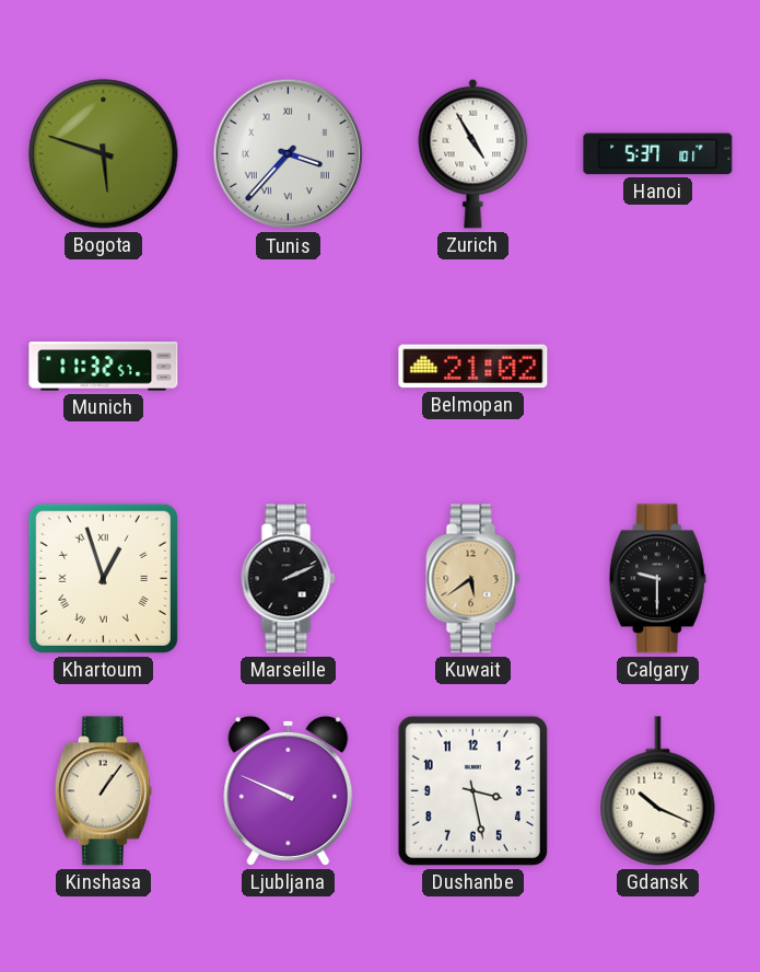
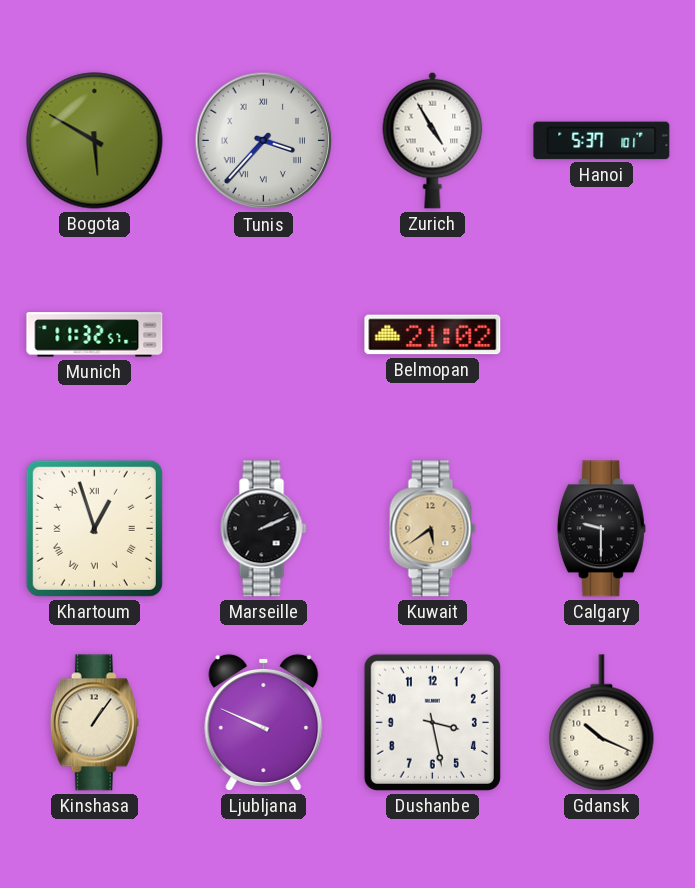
Bogota: 5:48 -> 5:50 (95, 141)
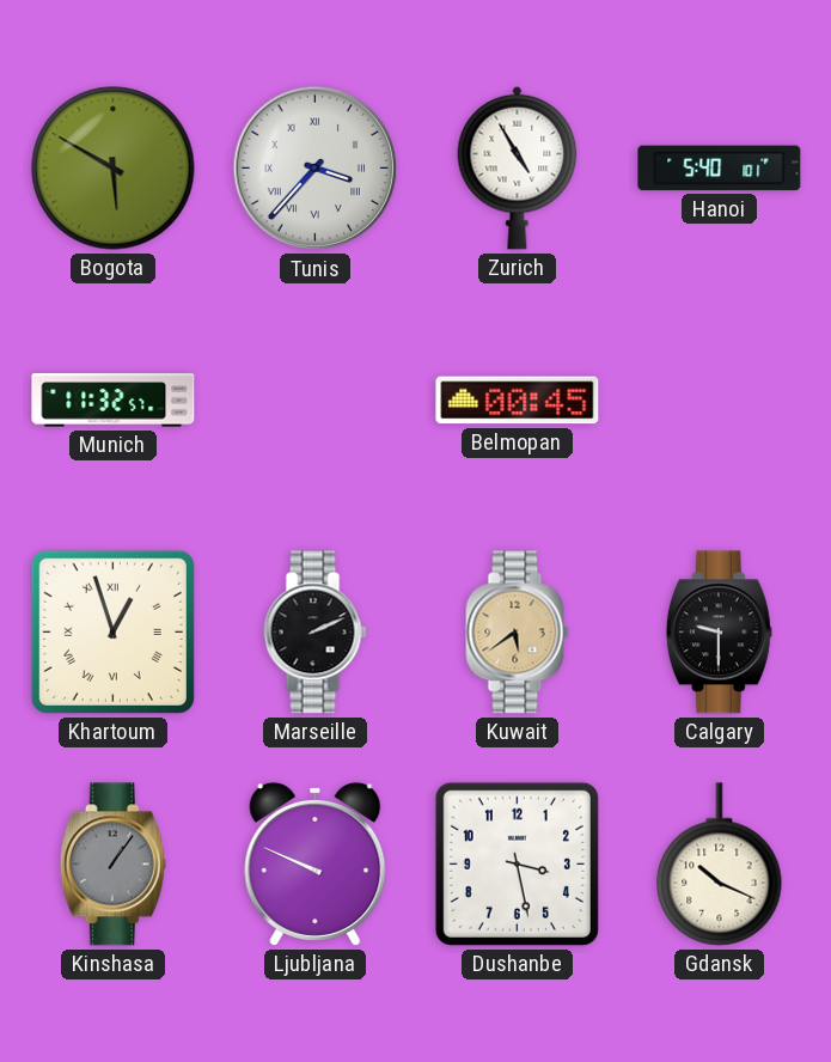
Hanoi: 5:37 -> 5:40 (720, 169)
Belmopan: 21:02 -> 00:45 (518, 401)
Kinshasa dial: cream -> grey (112, 865)
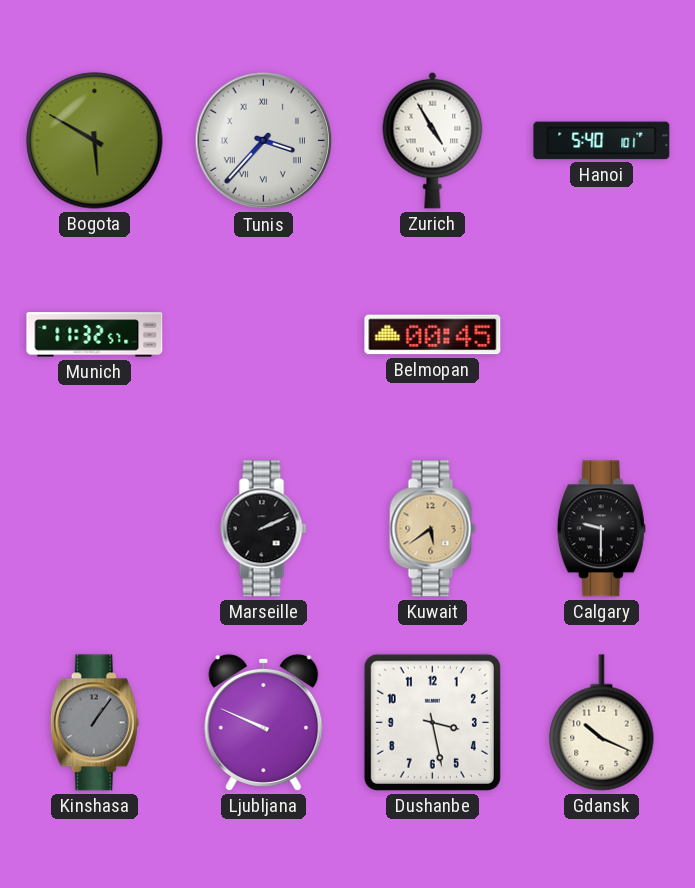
Khartoum: 12:57 -> none (112, 631)
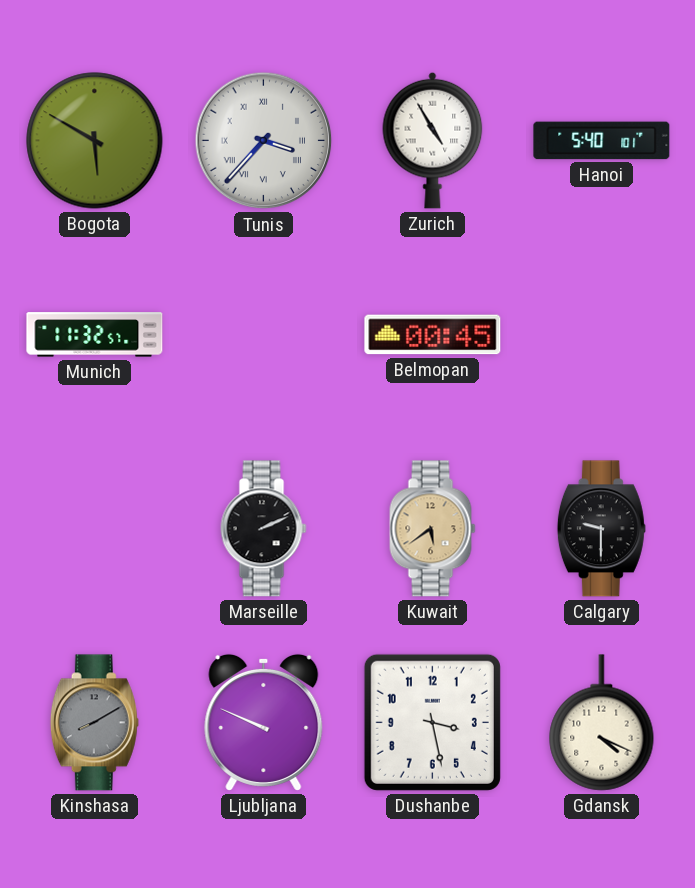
Kinshasa: 1:06 -> 8:10 (94, 723)
Gdansk: 10:19 -> 4:19 (602, 723)
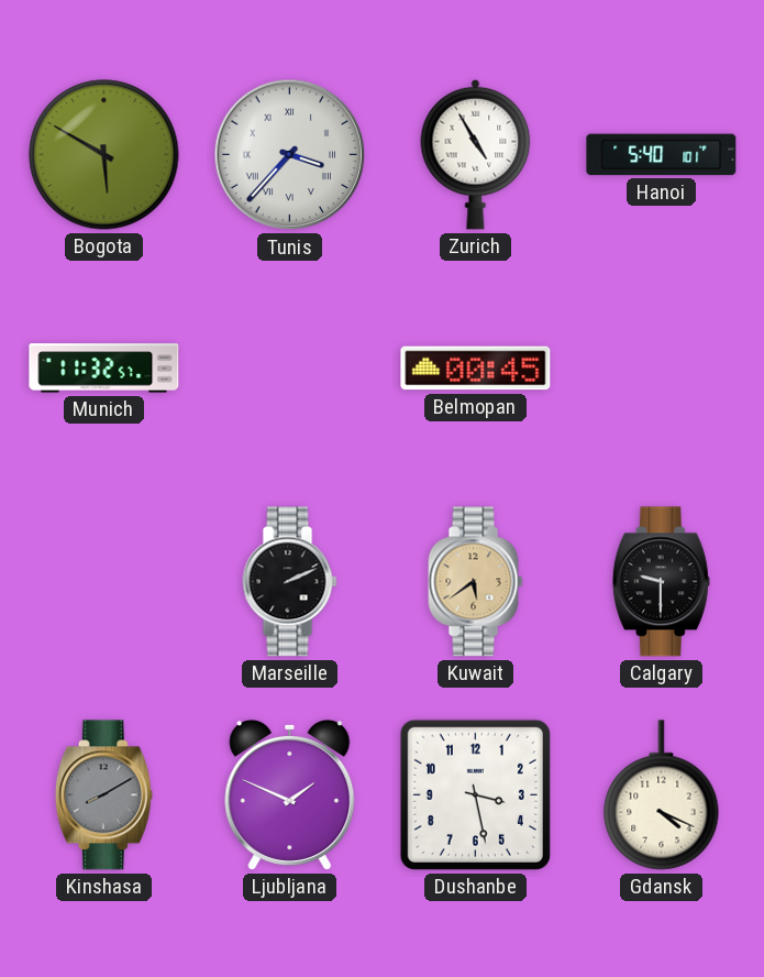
Ljubljana: 9:49 -> 1:49 (290, 794)
